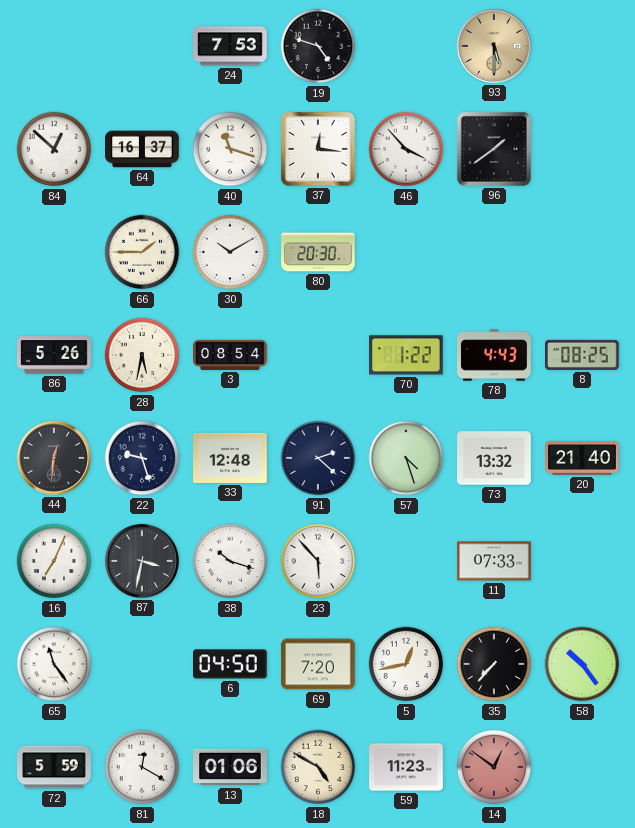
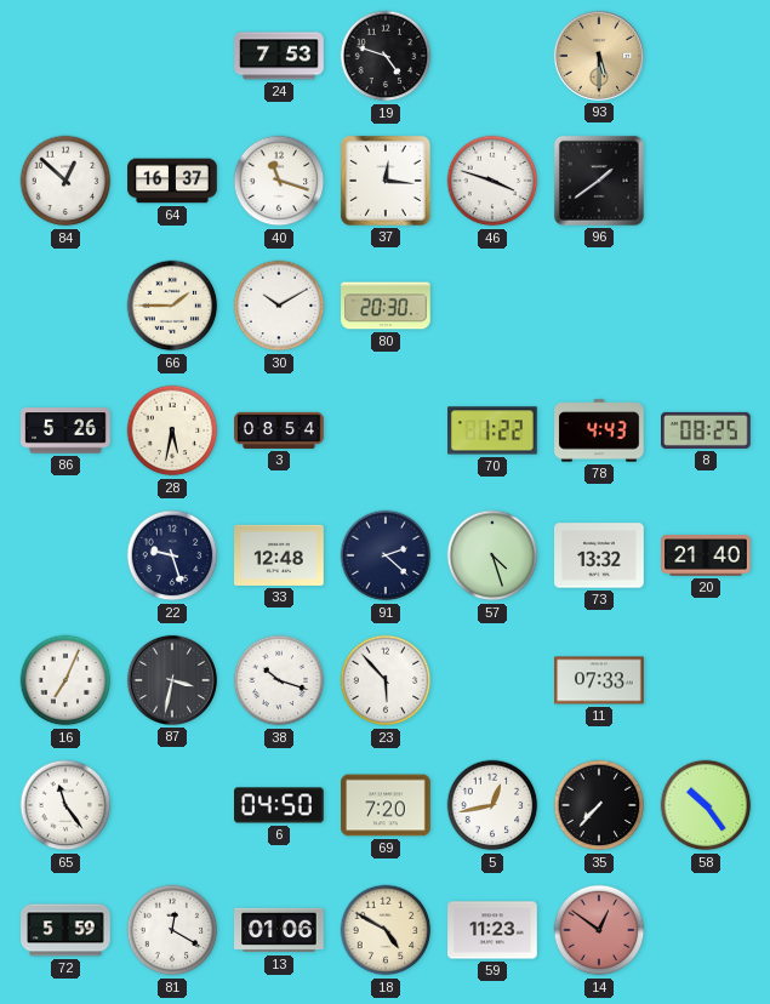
46: 3:53 -> 3:48 (492, 181)
44: 12:31 -> none (54, 458)
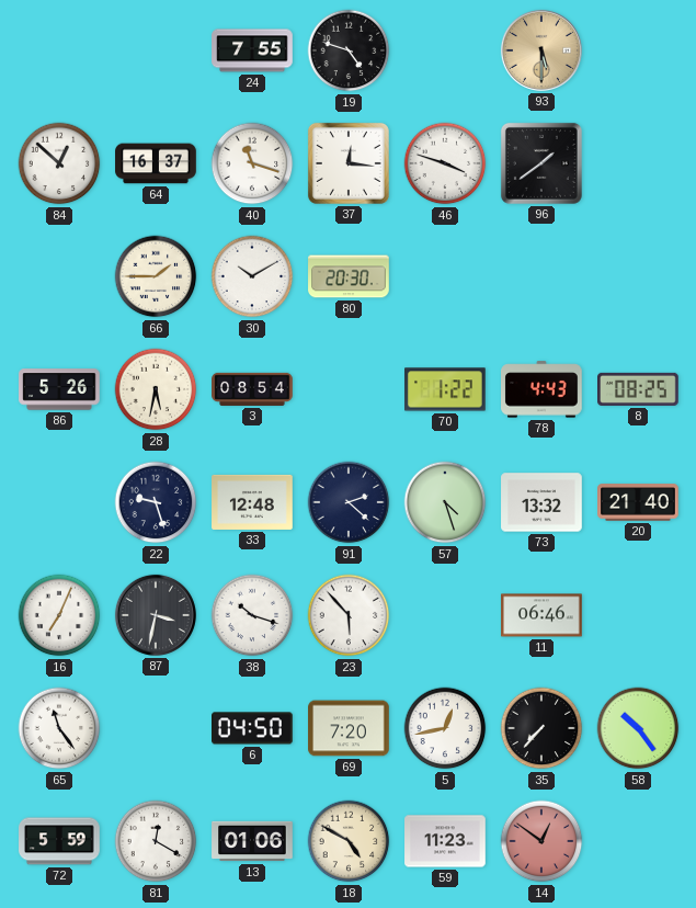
24: 7:53 -> 7:55 (252, 50)
11: 07:33 -> 06:46 (541, 615)
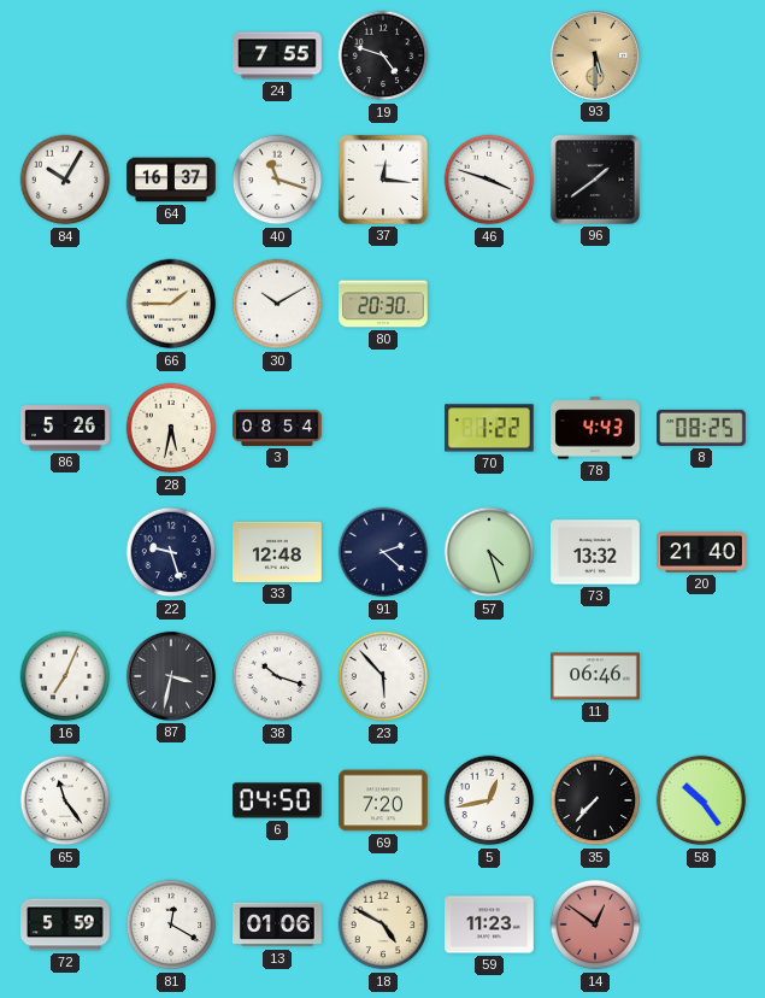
84: 12:52 -> 10:05 (65, 180)
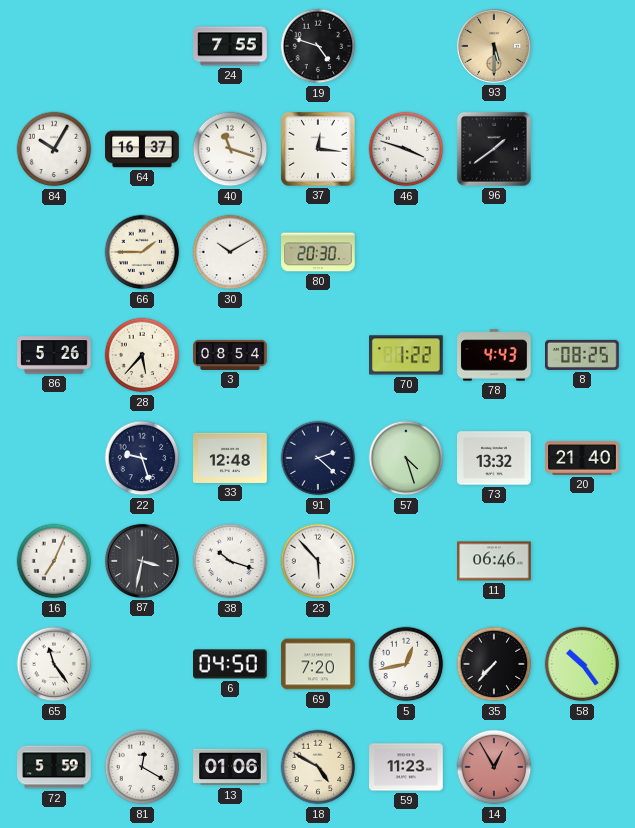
28: 5:32 -> 5:37 (142, 355)
14: 12:51 -> 12:55 (494, 767)
